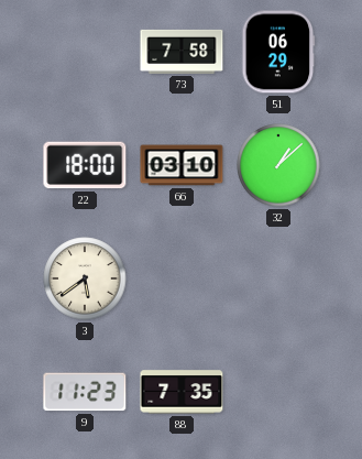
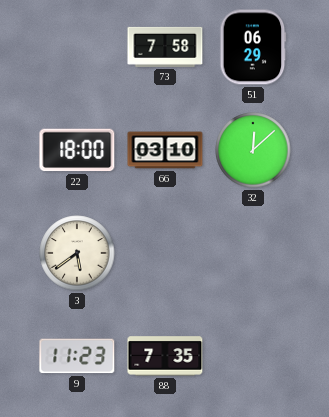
32: 1:08 -> 12:08 (253, 150)
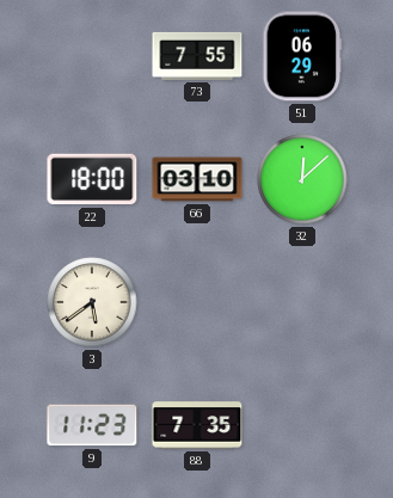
73: 7:58 -> 7:55 (197, 56)
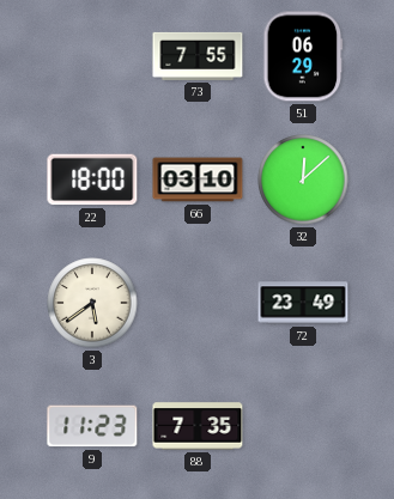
72: none -> 23:49 (303, 303)
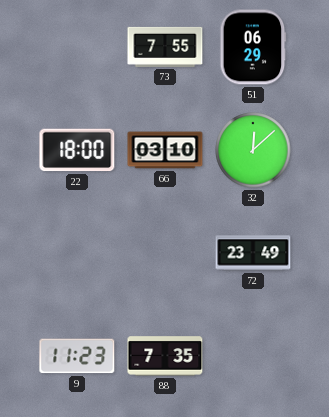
3: 5:39 -> none (92, 303)
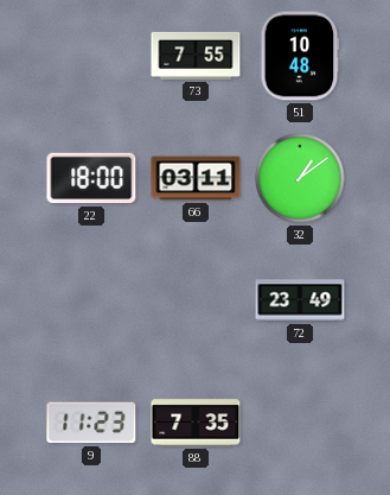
51: 06:29 -> 10:48 (300, 56)
66: 03:10 -> 03:11 (196, 178)
32: 12:08 -> 1:09 (300, 178)
